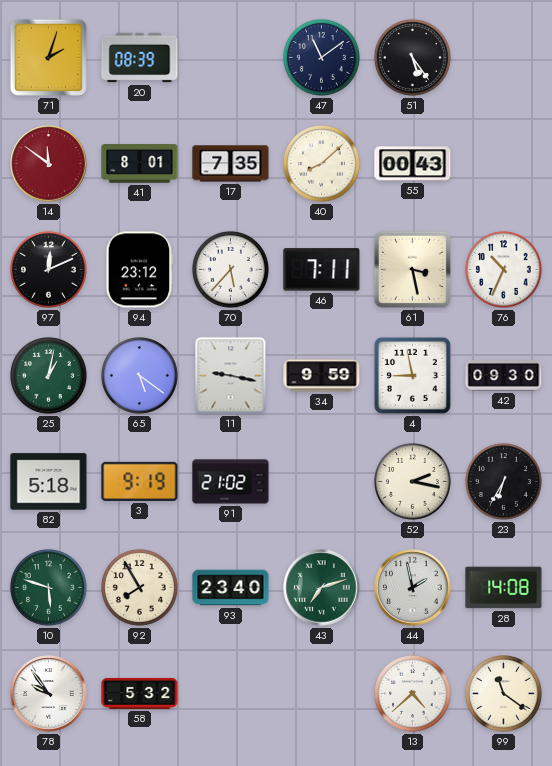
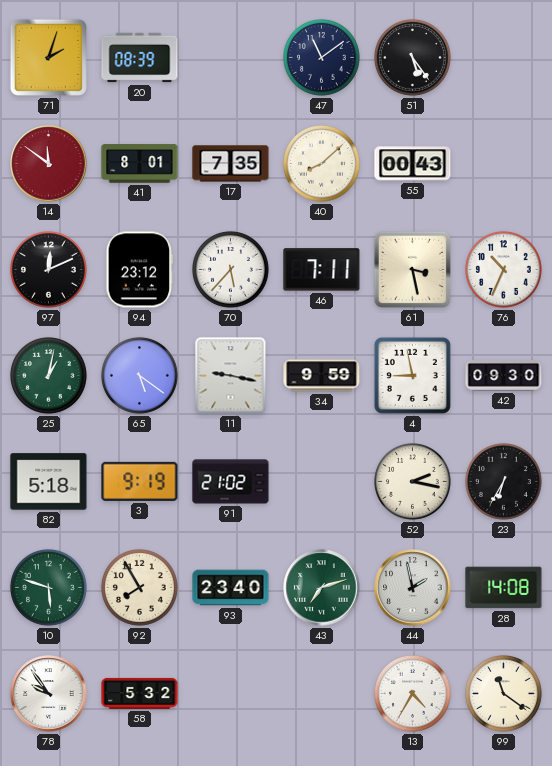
13: 4:38 -> 4:35 (412, 693)
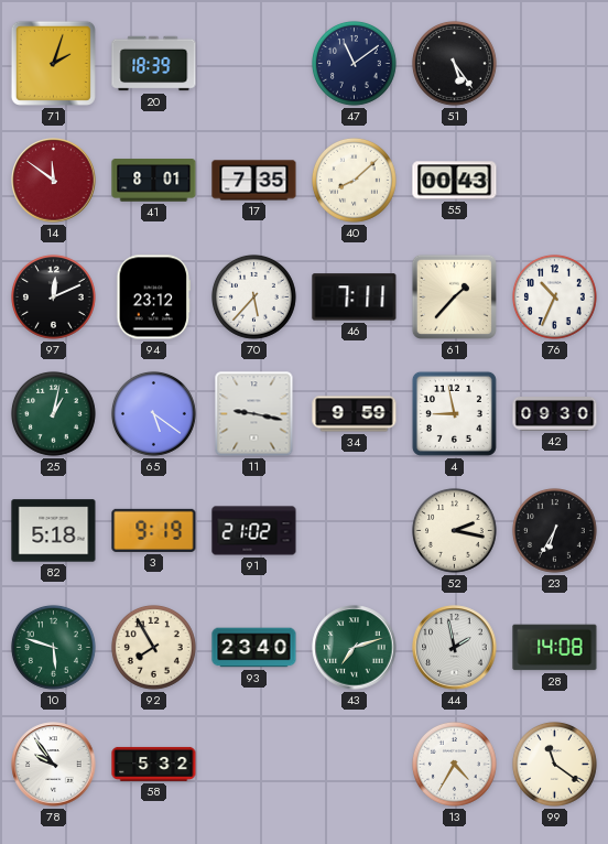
20: 08:39 -> 18:39 (154, 64)
61: 3:28 -> 1:37 (454, 296)
